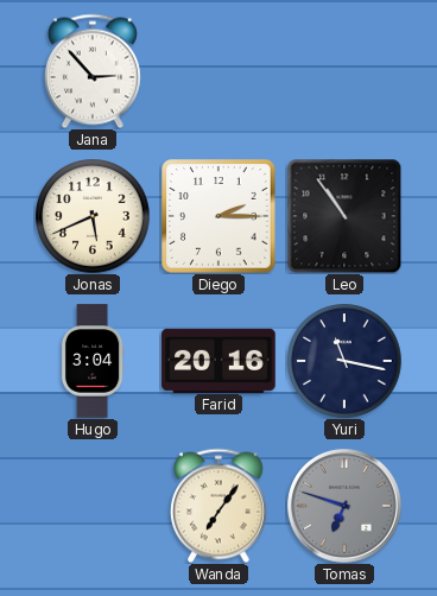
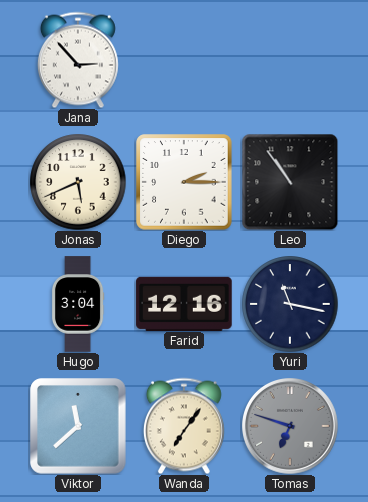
Farid: 20:16 -> 12:16 (184, 303)
Viktor: none -> 11:38 (78, 426)
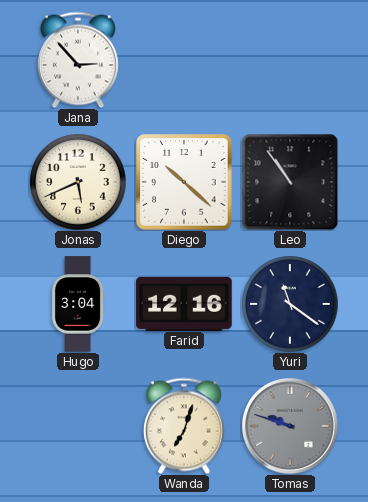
Diego: 2:15 -> 10:22 (184, 182)
Yuri: 11:17 -> 11:21 (290, 304)
Viktor: 11:38 -> none (78, 426)
Wanda: 7:06 -> 7:03 (184, 426)
Tomas: 6:48 -> 9:48 (291, 427)
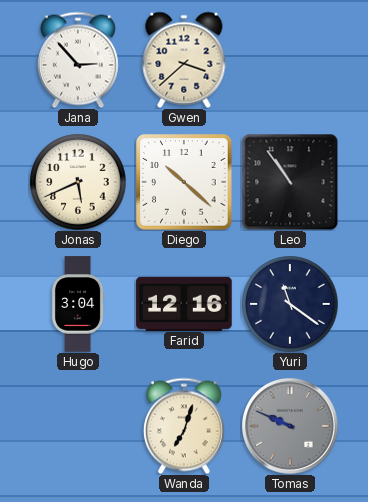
Gwen: none -> 3:38 (184, 60)
Tomas: 9:48 -> 9:49 (291, 427)
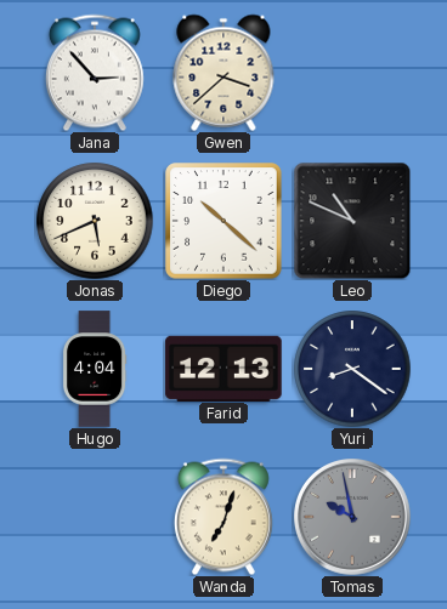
Leo: 10:54 -> 10:49 (352, 221)
Hugo: 3:04 -> 4:04 (95, 369)
Farid: 12:16 -> 12:13 (223, 368)
Yuri: 11:21 -> 8:21 (352, 369)
Tomas: 9:49 -> 9:58 (353, 518)
